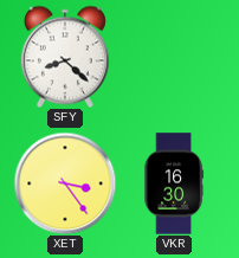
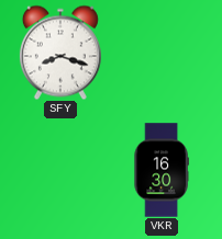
SFY: 8:22 -> 8:18 (60, 53)
XET: 3:24 -> none (65, 183)
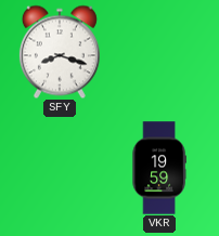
VKR: 16:30 -> 19:59 (159, 168)
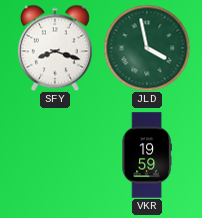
JLD: none -> 3:58 (147, 48)
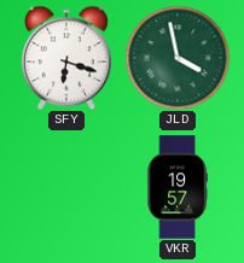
SFY: 8:18 -> 6:18 (66, 58)
VKR: 19:59 -> 19:57 (178, 187)
